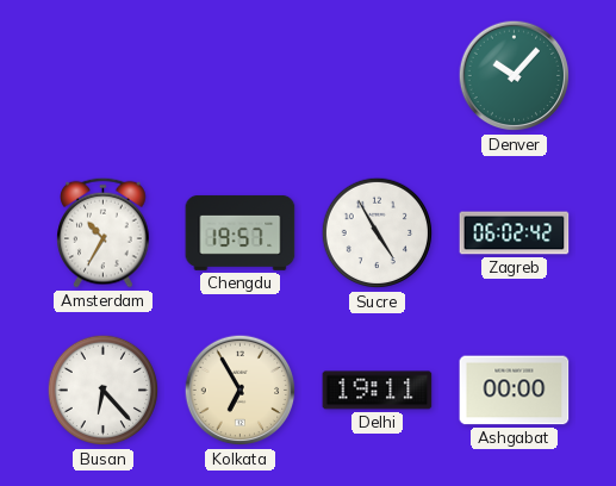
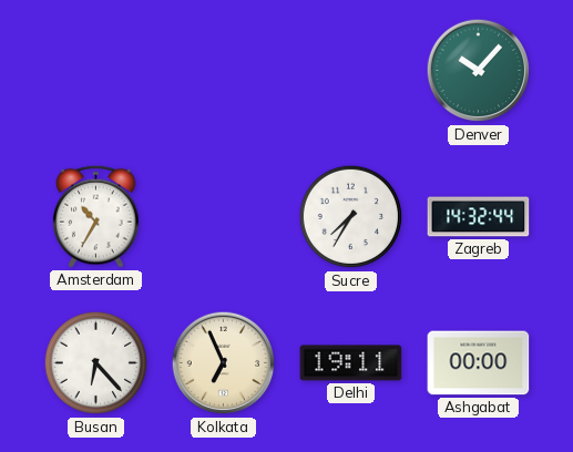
Chengdu: 19:57 -> none (241, 232)
Sucre: 4:55 -> 7:35 (351, 217)
Zagreb: 06:02 -> 14:32 (479, 217)
Kolkata: 6:55 -> 6:56 (224, 363)
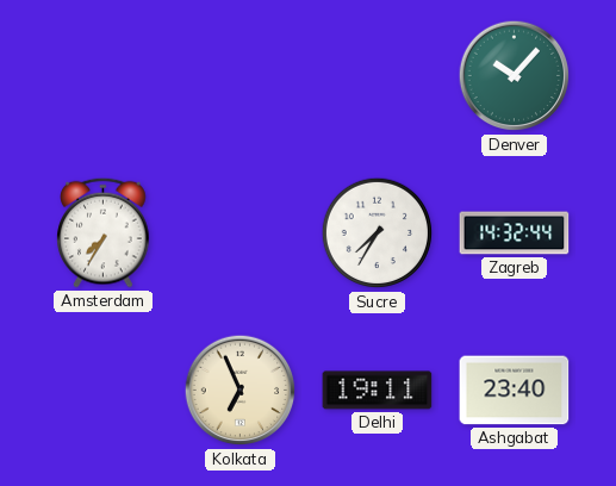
Amsterdam: 10:35 -> 7:35 (104, 232)
Busan: 6:23 -> none (96, 363)
Ashgabat: 00:00 -> 23:40 (515, 391)
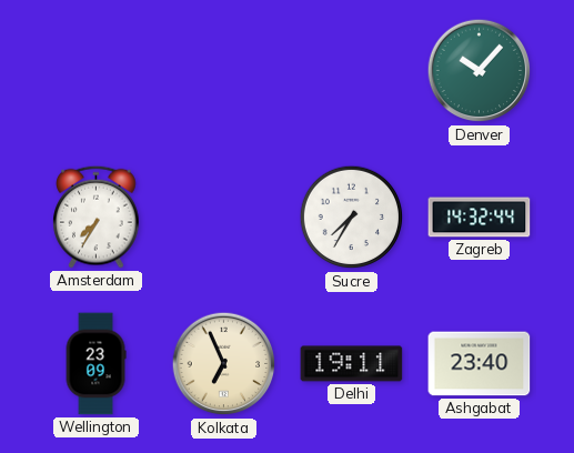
Wellington: none -> 23:09 (95, 364)
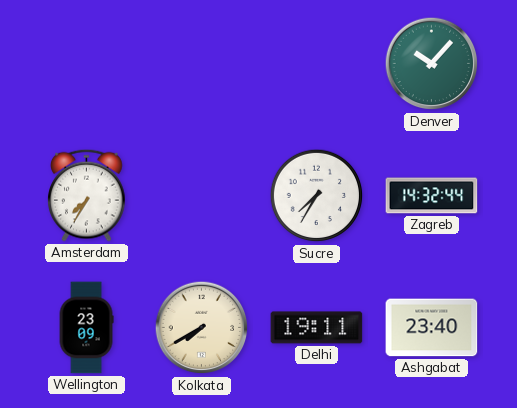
Kolkata: 6:56 -> 7:40 (202, 328)
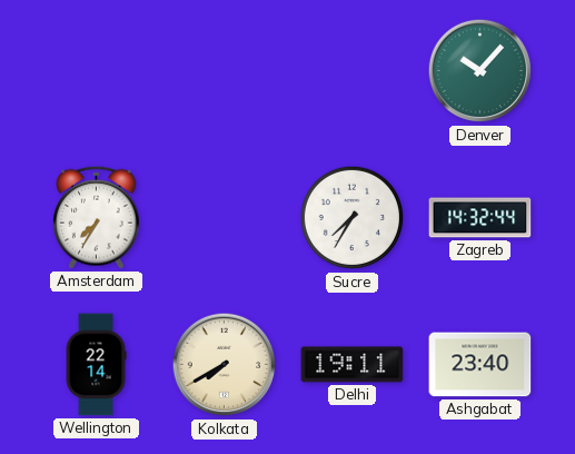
Wellington: 23:09 -> 22:14 (96, 365)
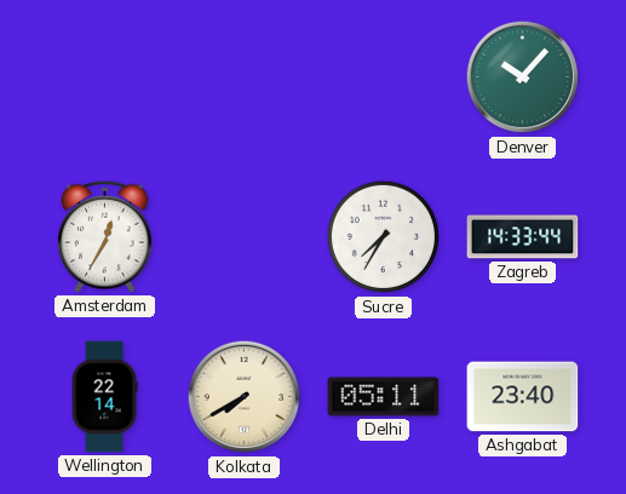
Amsterdam: 7:35 -> 12:35 (105, 236)
Zagreb: 14:32 -> 14:33 (523, 237)
Delhi: 19:11 -> 05:11 (384, 397)
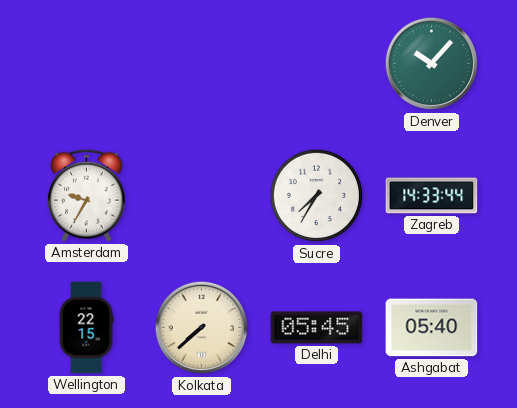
Amsterdam: 12:35 -> 9:35 (87, 195)
Wellington: 22:14 -> 22:15 (86, 328)
Kolkata: 7:40 -> 7:38 (202, 328)
Delhi: 05:11 -> 05:45 (317, 328)
Ashgabat: 23:40 -> 05:40 (432, 328)
